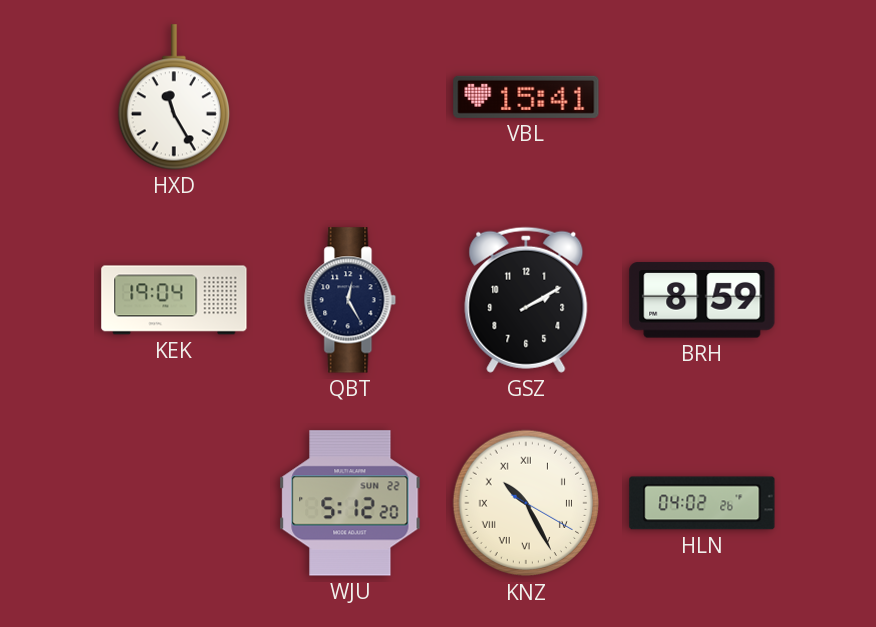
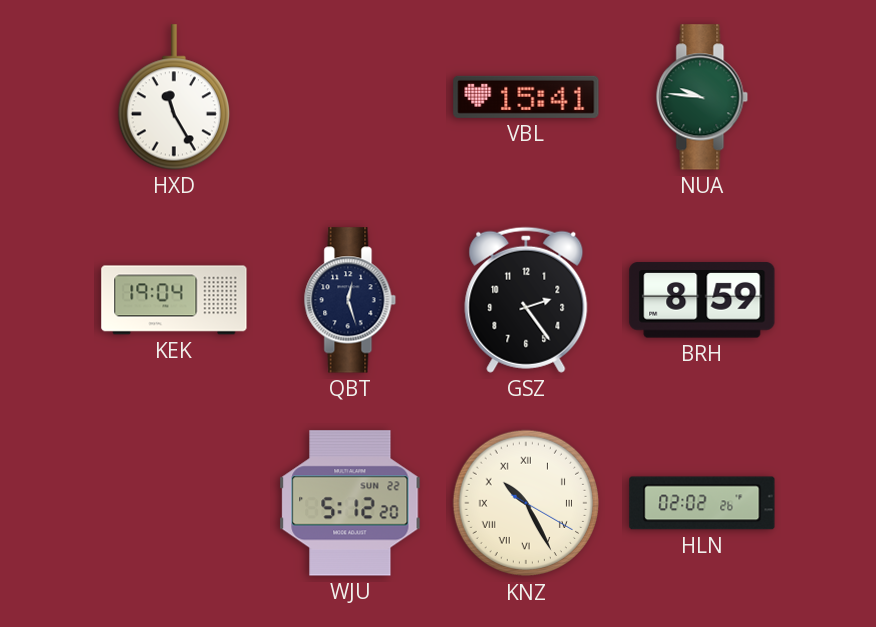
NUA: none -> 9:46 (702, 97)
QBT: 12:25 -> 12:27 (350, 300)
GSZ: 2:10 -> 2:24 (526, 300)
HLN: 04:02 -> 02:02 (702, 503)
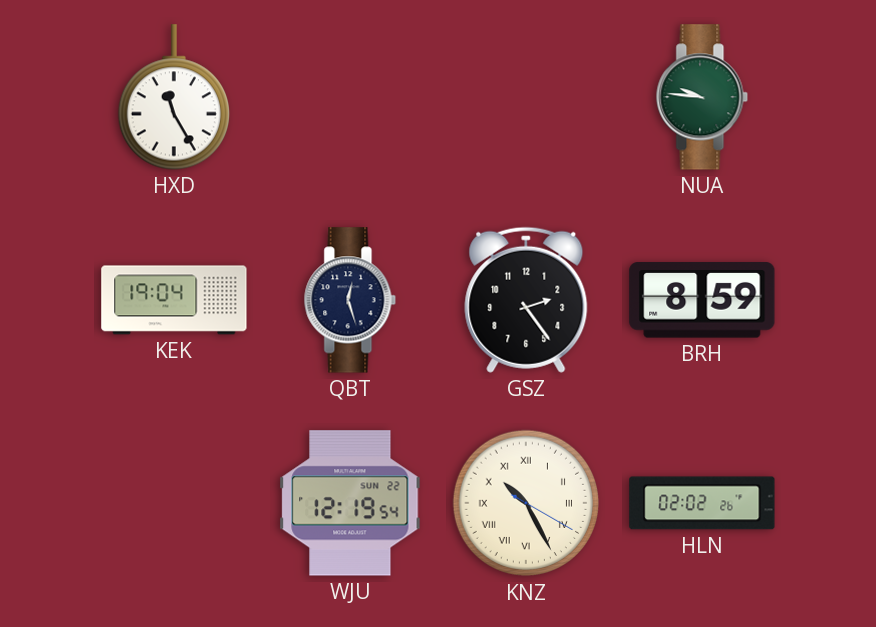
VBL: 15:41 -> none (526, 97)
WJU: 5:12 -> 12:19 (350, 503)
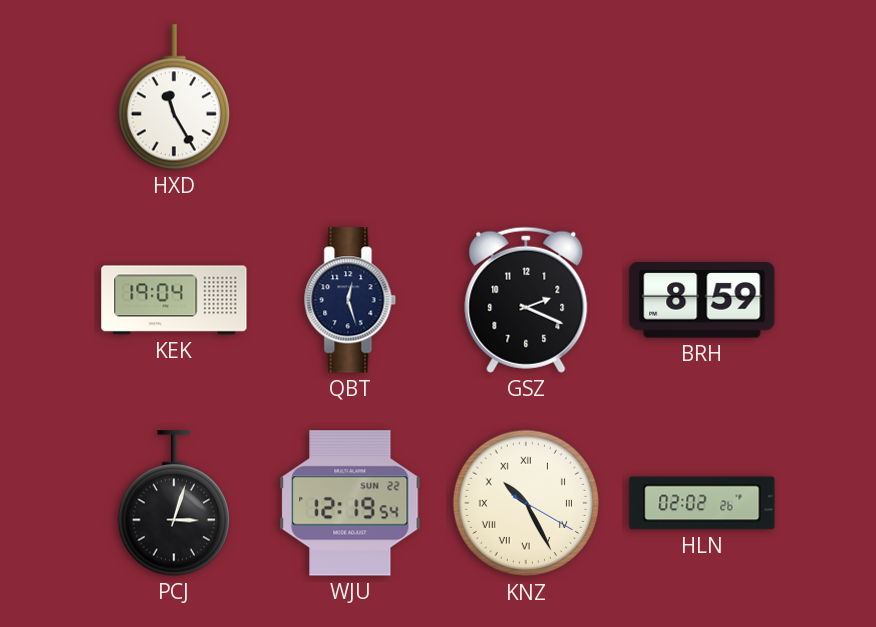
NUA: 9:46 -> none (702, 97)
GSZ: 2:24 -> 2:19 (526, 300)
PCJ: none -> 3:03 (173, 503)
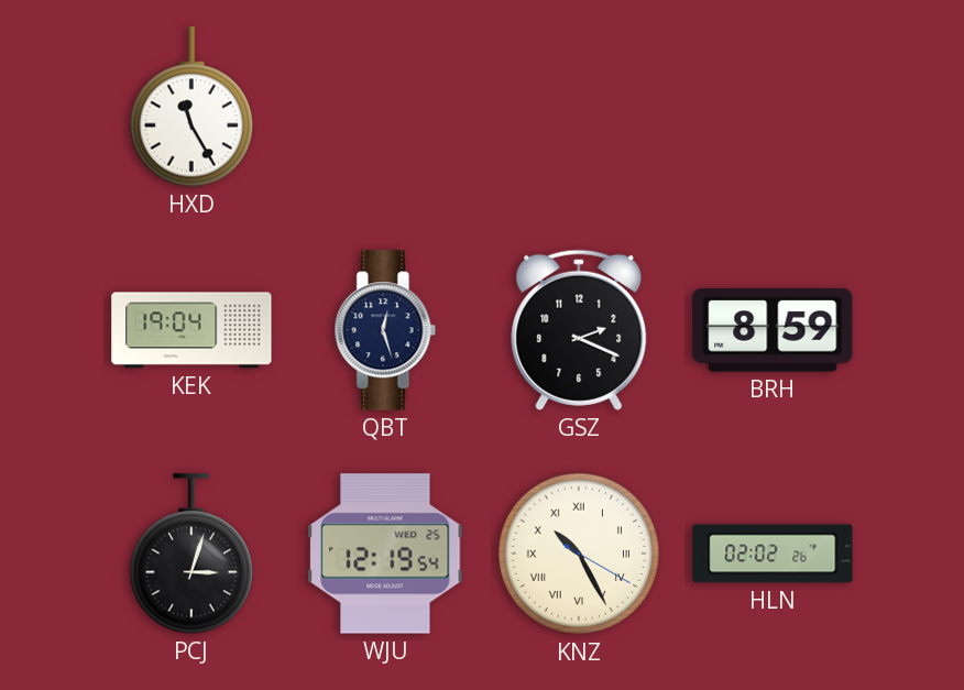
WJU date: SUN 22 -> WED 25 (385, 554)
